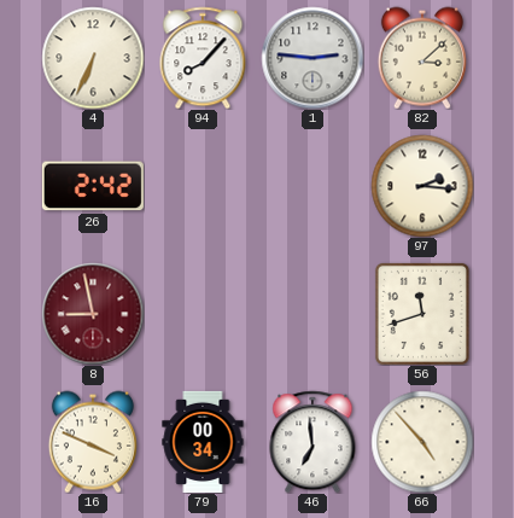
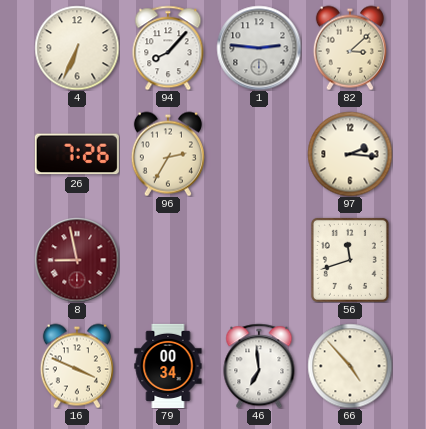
26: 2:42 -> 7:26 (77, 154)
96: none -> 2:35 (168, 154)
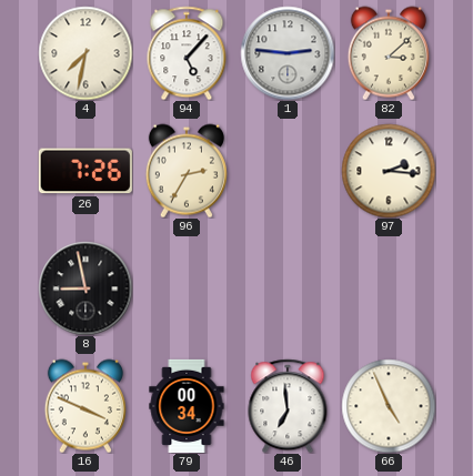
4: 6:34 -> 7:32 (85, 53)
94: 8:07 -> 5:07 (187, 53)
8 dial: burgundy -> black (85, 288)
56: 11:42 -> none (350, 260)
66: 4:53 -> 4:56 (389, 406)
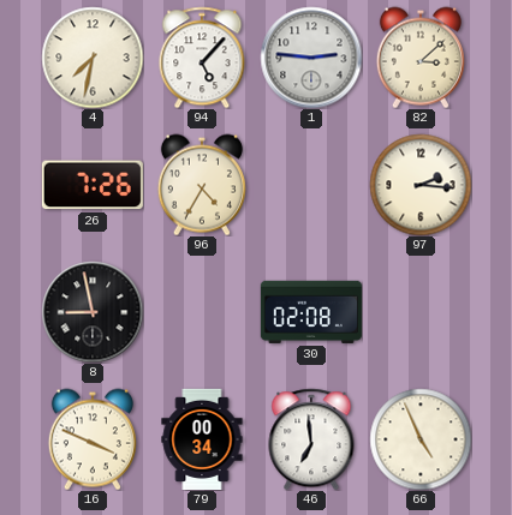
96: 2:35 -> 4:35 (202, 185)
30: none -> 02:08 (311, 312)
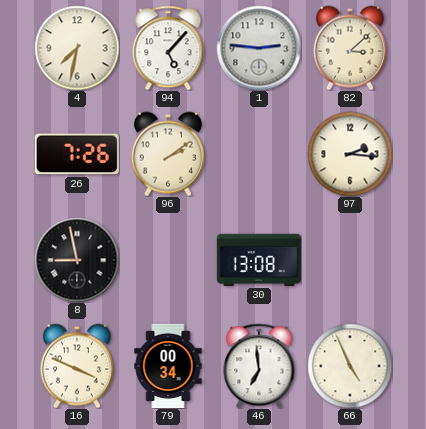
96: 4:35 -> 2:09 (168, 154)
30: 02:08 -> 13:08 (259, 260)
